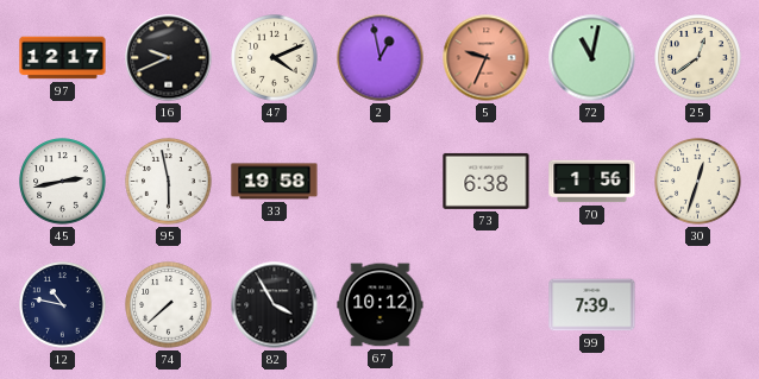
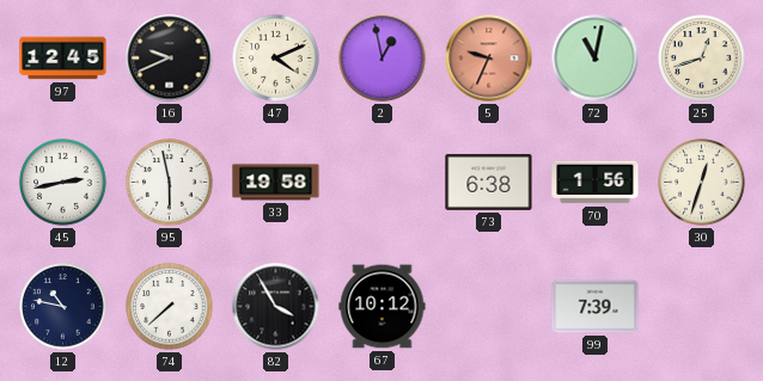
97: 12:17 -> 12:45 (63, 59)
25: 12:39 -> 12:42 (702, 59)
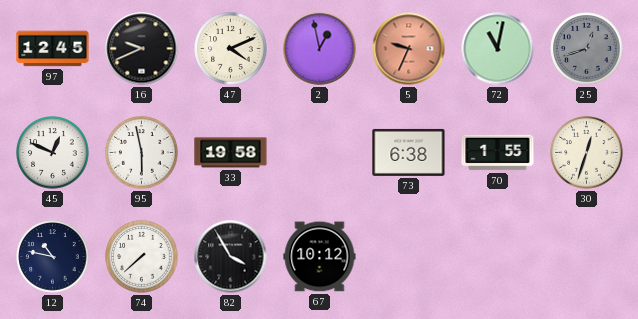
25 dial: cream -> grey (587, 49)
45: 2:43 -> 12:49 (53, 153)
70: 1:56 -> 1:55 (498, 153)
99: 7:39 -> none (596, 307)
